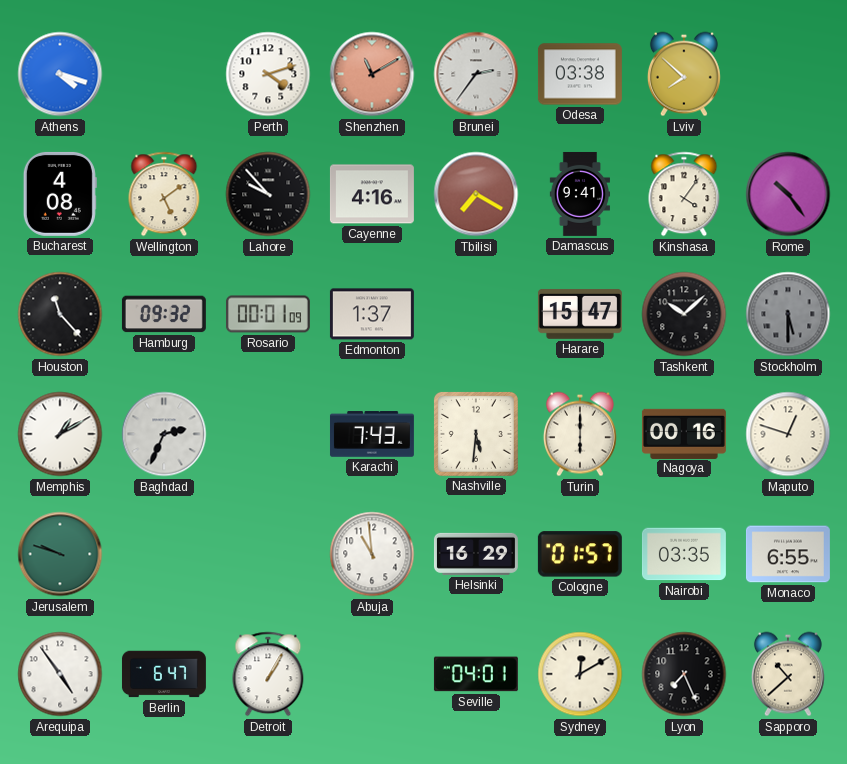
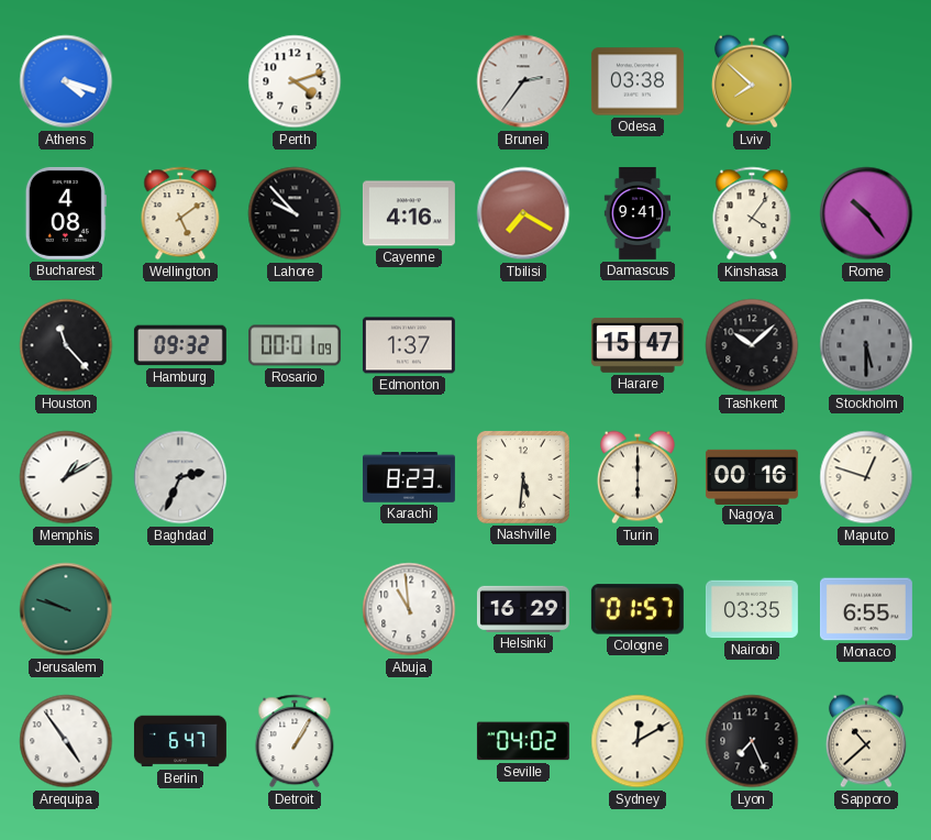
Shenzhen: 11:10 -> none (372, 74)
Karachi: 7:43 -> 8:23 (409, 477)
Seville: 04:01 -> 04:02 (523, 741)
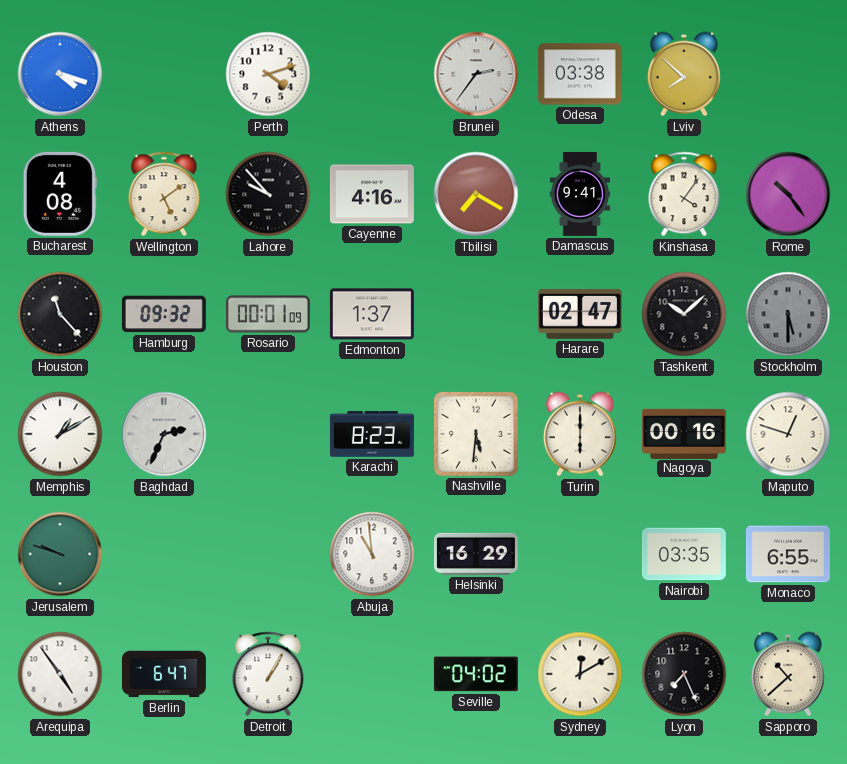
Harare: 15:47 -> 02:47 (580, 314)
Cologne: 01:57 -> none (638, 609)
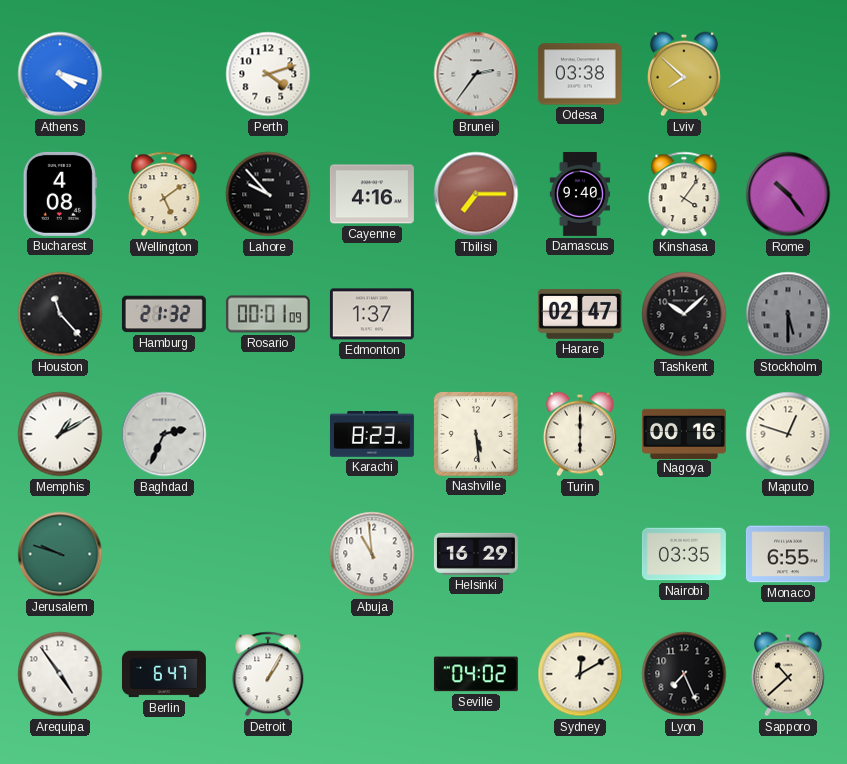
Tbilisi: 7:20 -> 7:15 (476, 194)
Damascus: 9:41 -> 9:40 (580, 194)
Hamburg: 09:32 -> 21:32 (164, 314)
Nashville: 5:31 -> 5:29 (476, 434)
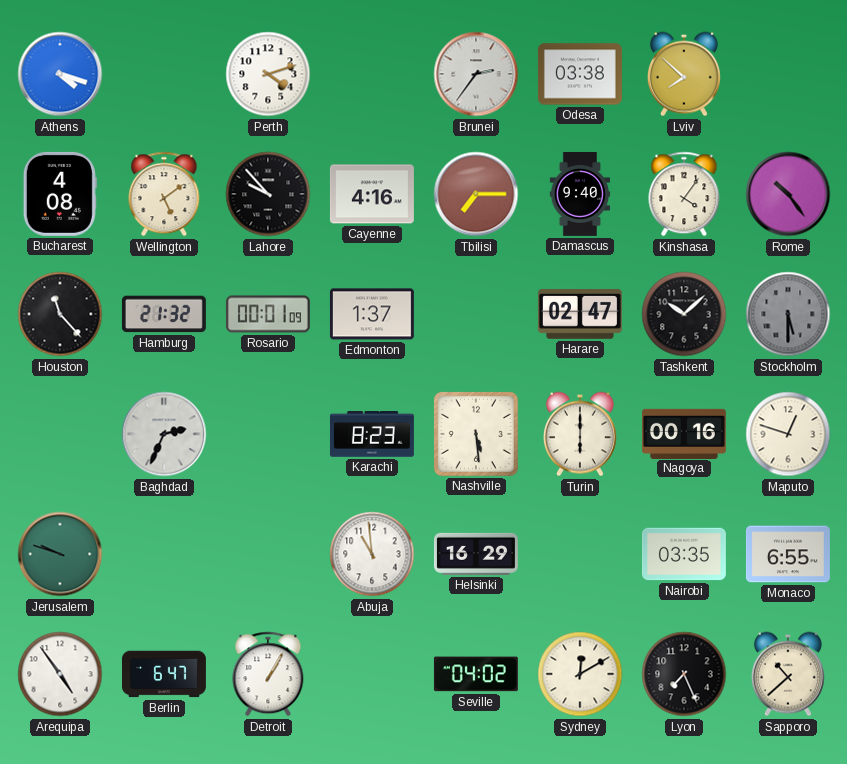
Memphis: 1:10 -> none (60, 434)
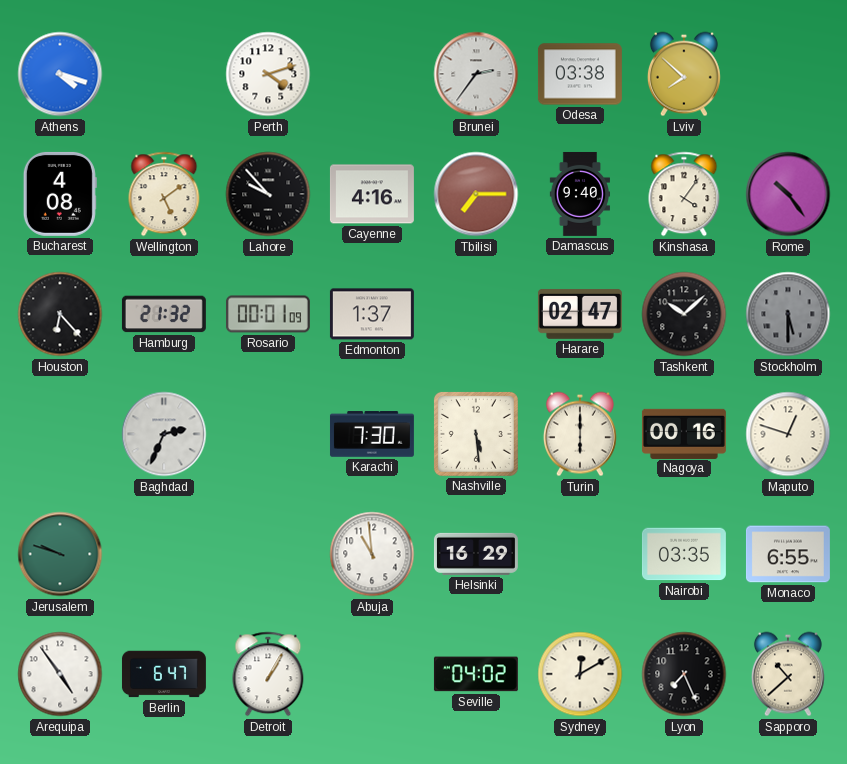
Houston: 11:23 -> 6:23 (60, 314)
Karachi: 8:23 -> 7:30 (372, 434)
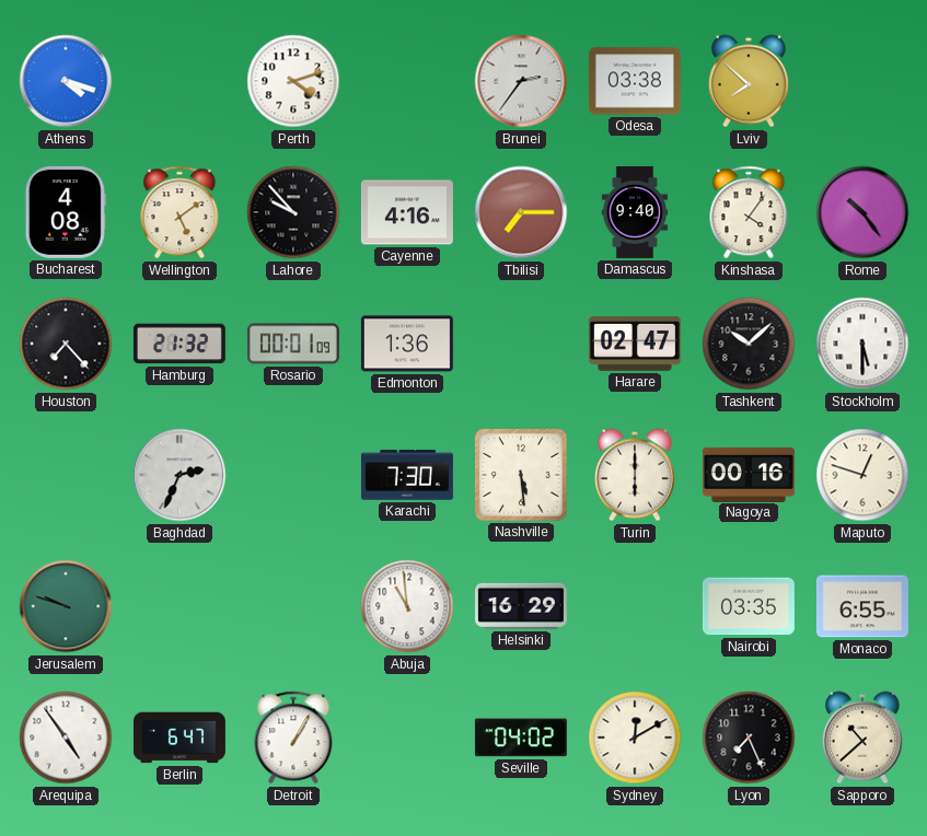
Houston: 6:23 -> 7:23 (66, 344)
Edmonton: 1:37 -> 1:36 (407, 344)
Stockholm dial: grey -> white (862, 344)
